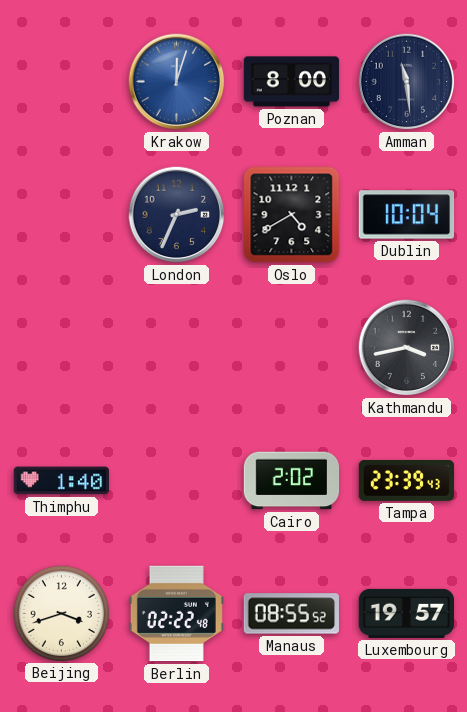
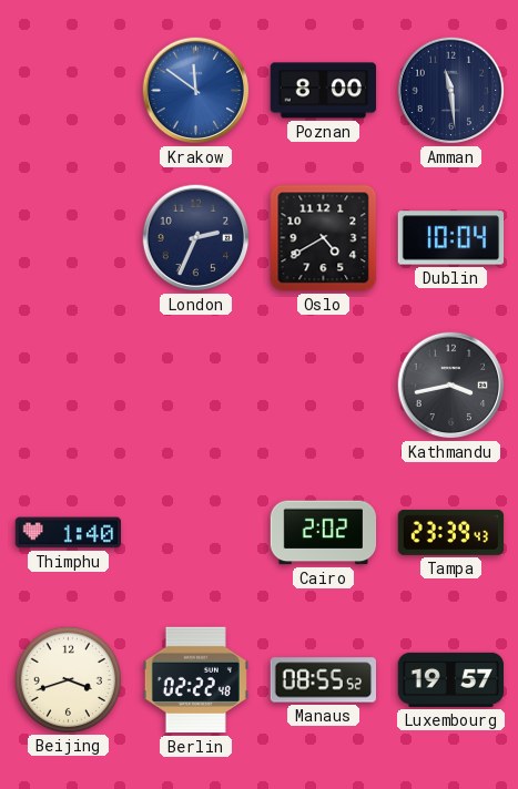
Krakow: 12:03 -> 11:51 (196, 91)
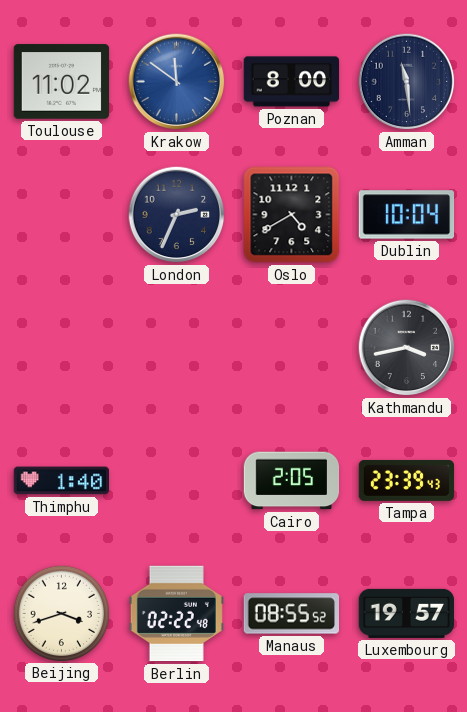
Toulouse: none -> 11:02 (62, 82)
Cairo: 2:02 -> 2:05 (292, 481)
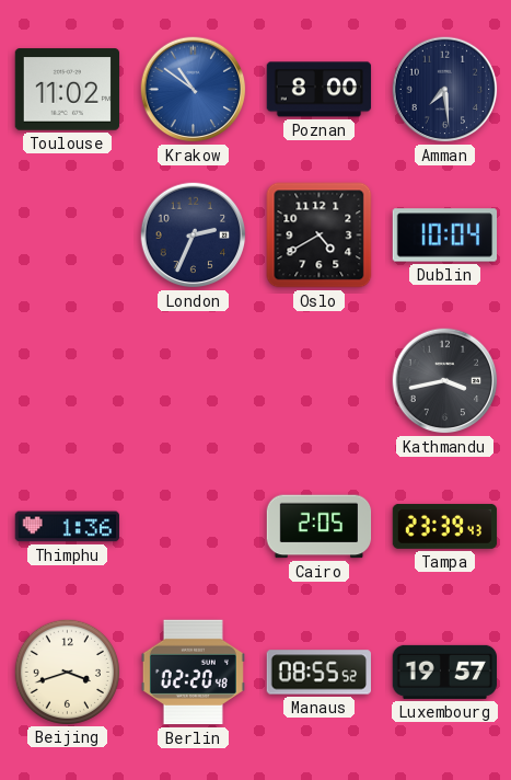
Krakow: 11:51 -> 10:51 (194, 90)
Amman: 11:29 -> 7:29 (445, 90)
Thimphu: 1:40 -> 1:36 (68, 527)
Berlin: 02:22 -> 02:20 (193, 673)
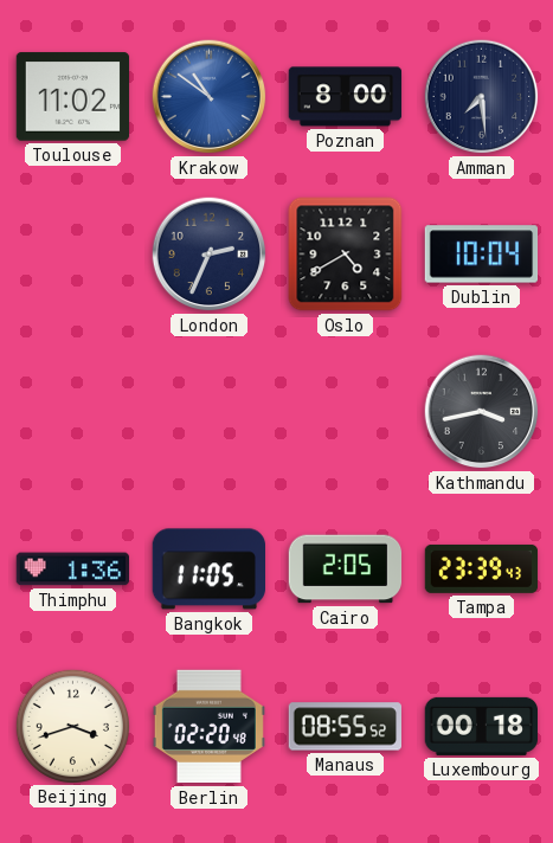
Bangkok: none -> 11:05 (208, 569)
Luxembourg: 19:57 -> 00:18 (481, 726)
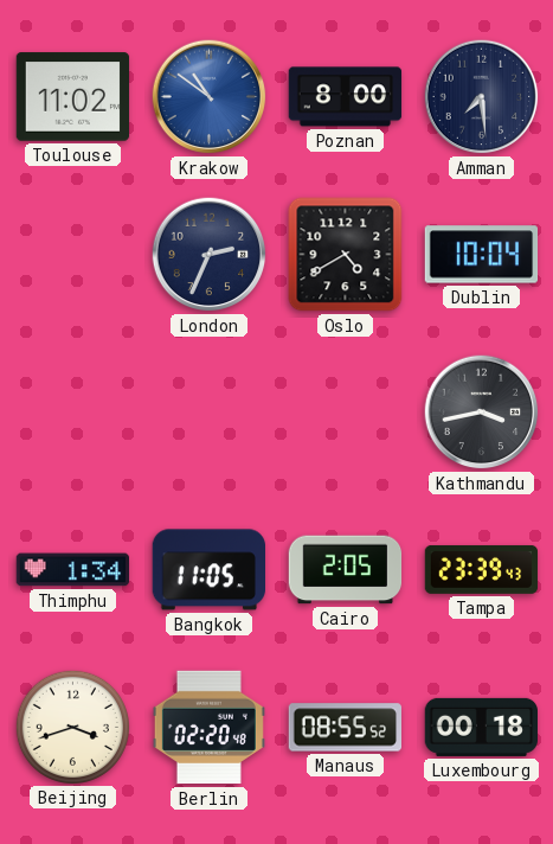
Thimphu: 1:36 -> 1:34 (73, 570)
